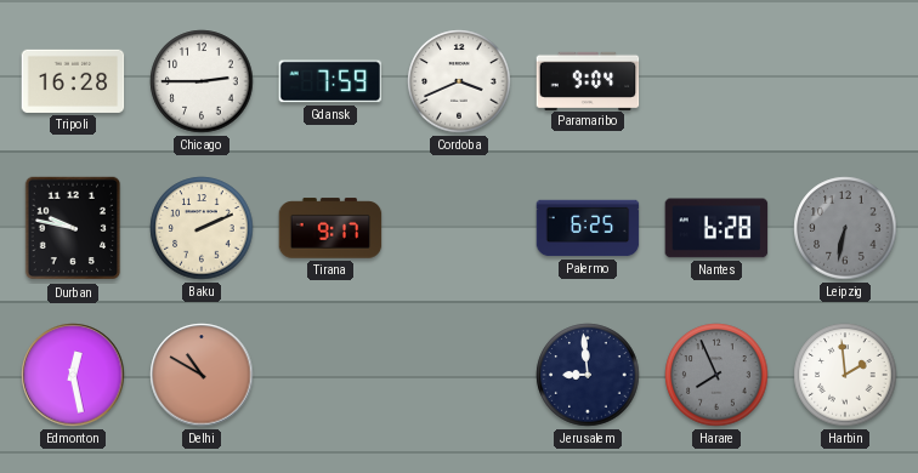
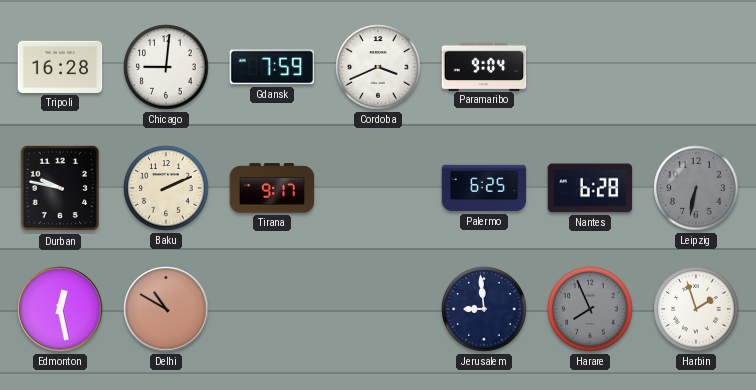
Chicago: 2:45 -> 9:01 (166, 67)
Harbin: 1:59 -> 1:57 (696, 309)
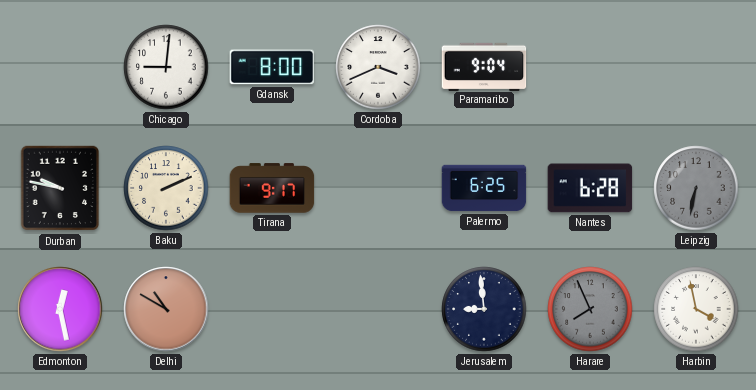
Tripoli: 16:28 -> none (60, 67)
Gdansk: 7:59 -> 8:00 (272, 67)
Harbin: 1:57 -> 3:58 (696, 309)
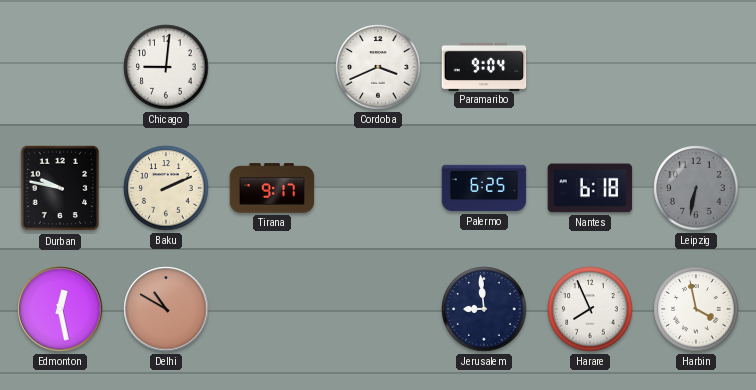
Gdansk: 8:00 -> none (272, 67)
Nantes: 6:28 -> 6:18 (590, 188)
Harare dial: grey -> white (590, 309)
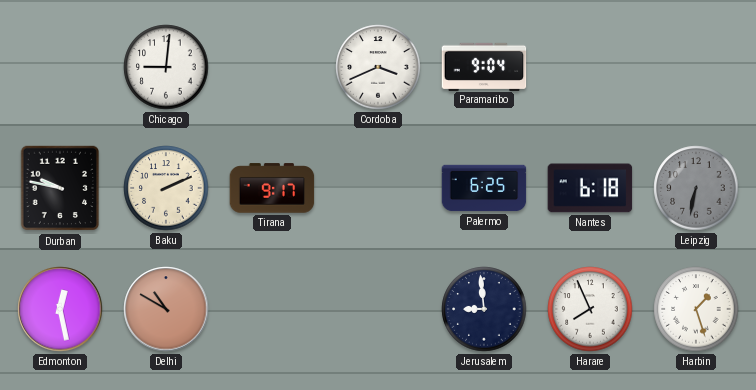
Harbin: 3:58 -> 1:27 (696, 309)
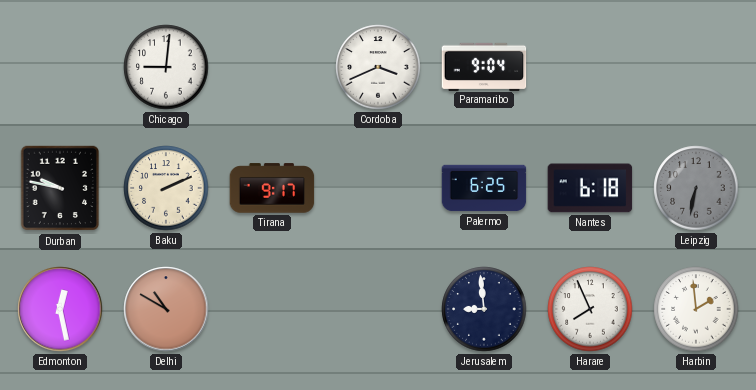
Harbin: 1:27 -> 1:59 (696, 309)
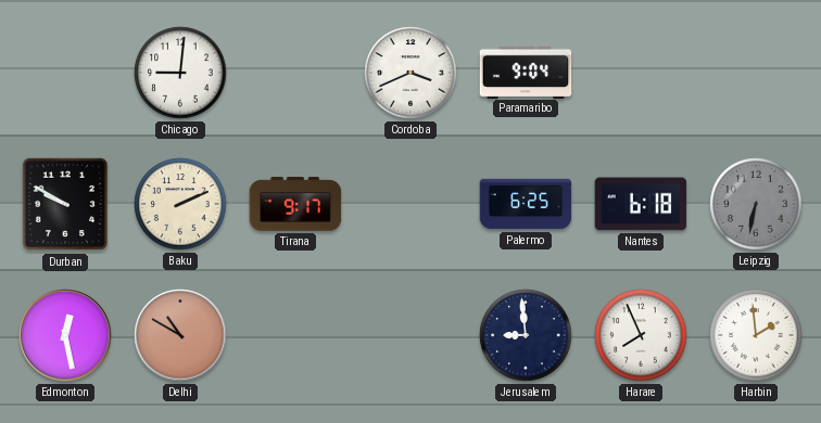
Durban: 9:47 -> 9:50 (65, 204)
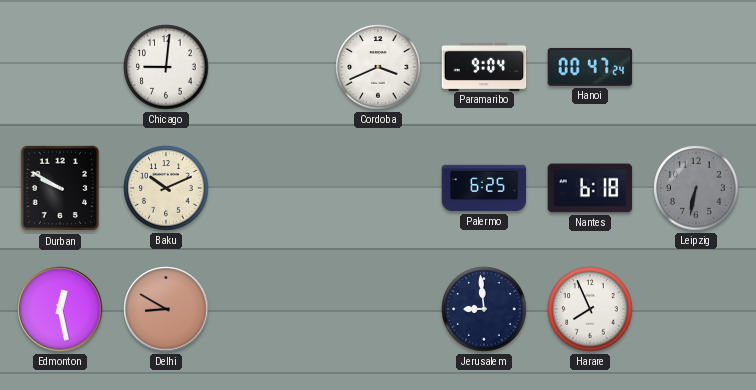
Hanoi: none -> 00:47 (590, 67)
Baku: 2:11 -> 10:11 (166, 188)
Tirana: 9:17 -> none (295, 204)
Delhi: 10:50 -> 8:50 (166, 309)
Harbin: 1:59 -> none (756, 335)
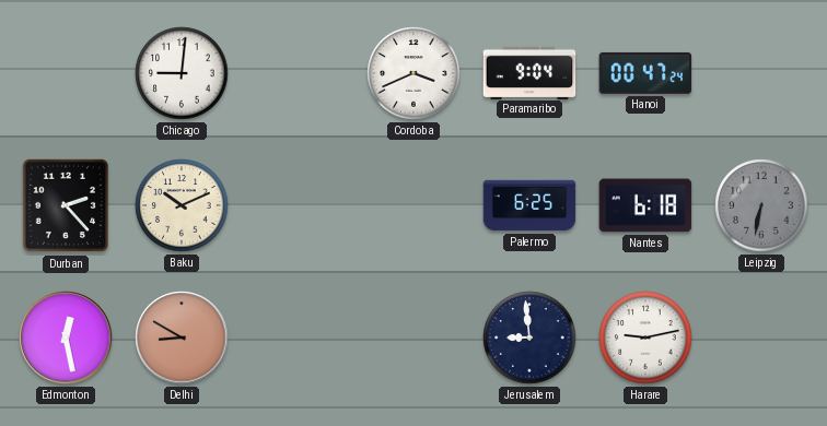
Durban: 9:50 -> 2:23 (66, 205)
Harare: 7:56 -> 9:13 (645, 338)
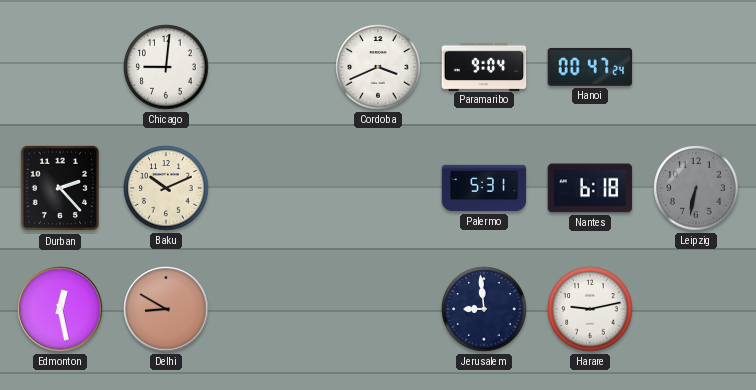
Palermo: 6:25 -> 5:31 (484, 188)
